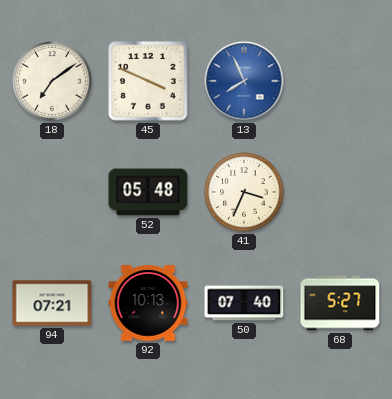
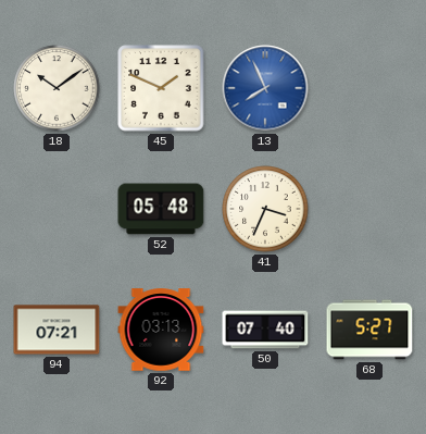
18: 7:09 -> 10:09 (57, 88)
45: 3:49 -> 1:49 (161, 88)
92: 10:13 -> 03:13 (161, 330)
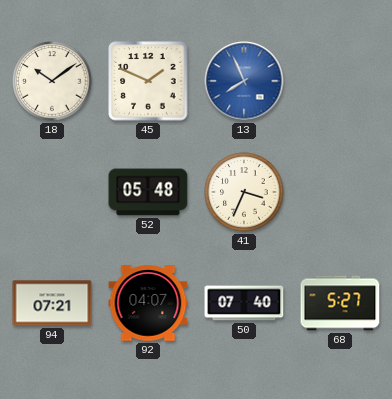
92: 03:13 -> 04:07 (148, 303)
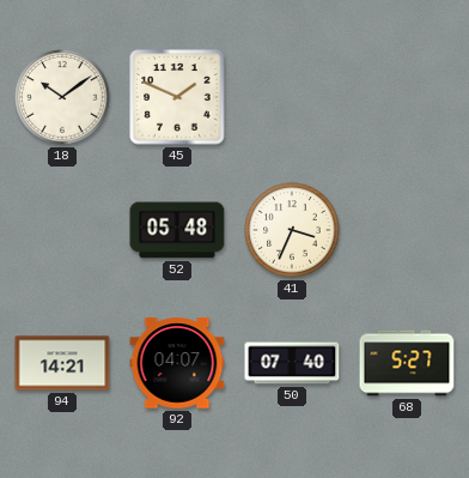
13: 7:56 -> none (244, 81)
94: 07:21 -> 14:21 (62, 363)
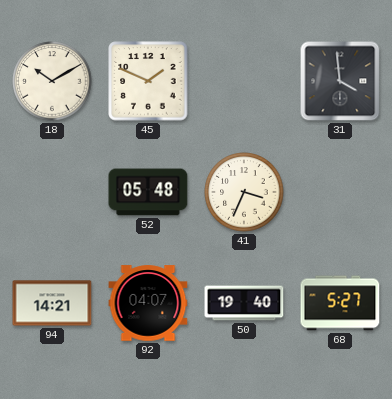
18: 10:09 -> 10:10 (52, 81)
31: none -> 3:59 (340, 81)
50: 07:40 -> 19:40 (244, 303)
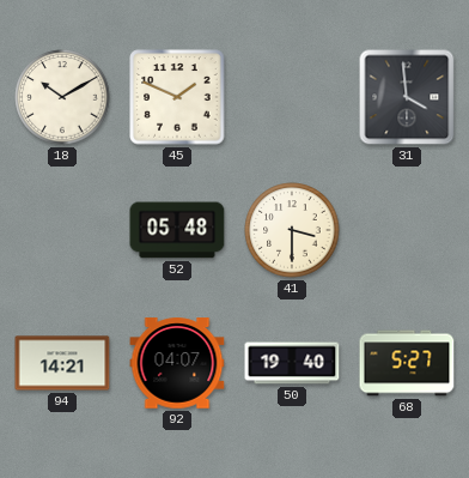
41: 3:34 -> 3:30 (292, 230)
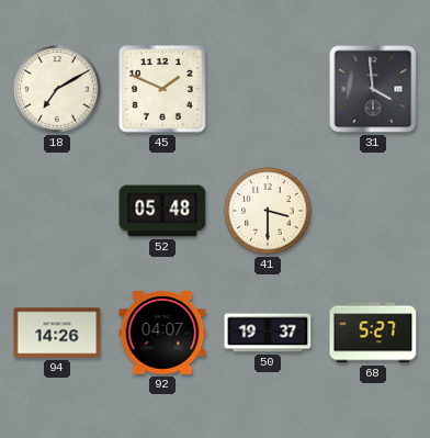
18: 10:10 -> 7:10 (57, 89)
94: 14:21 -> 14:26 (57, 333)
50: 19:40 -> 19:37 (268, 333)
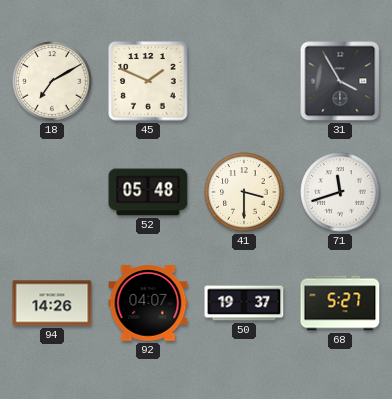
31: 3:59 -> 3:55 (340, 81)
71: none -> 11:42 (340, 192)
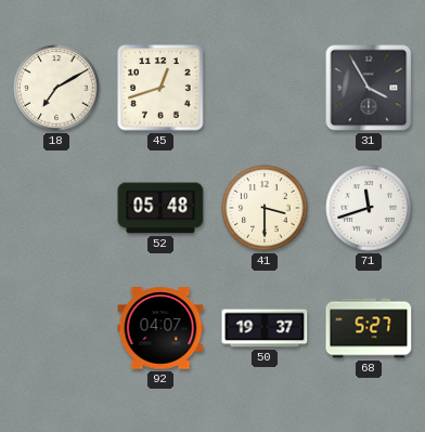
45: 1:49 -> 12:42 (160, 88)
94: 14:26 -> none (52, 303)
